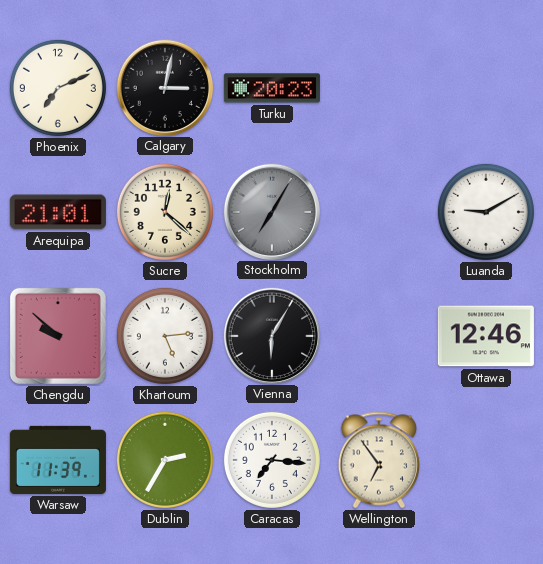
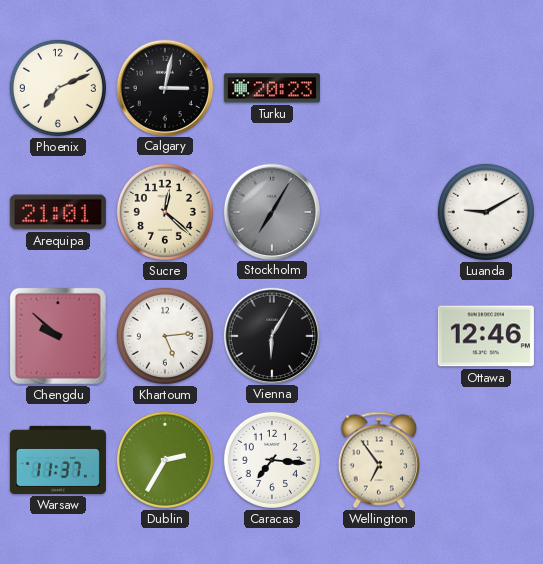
Warsaw: 11:39 -> 11:37 (58, 460)
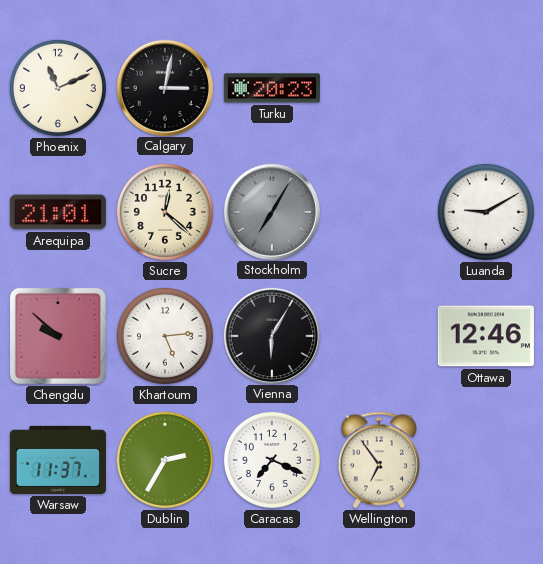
Phoenix: 7:11 -> 11:11 (58, 88)
Caracas: 7:16 -> 7:19 (272, 460)
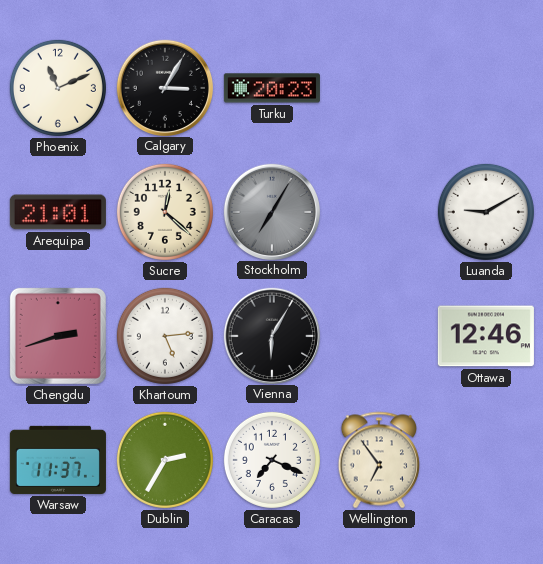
Calgary: 3:02 -> 3:05 (164, 87)
Chengdu: 9:52 -> 2:42 (58, 336)
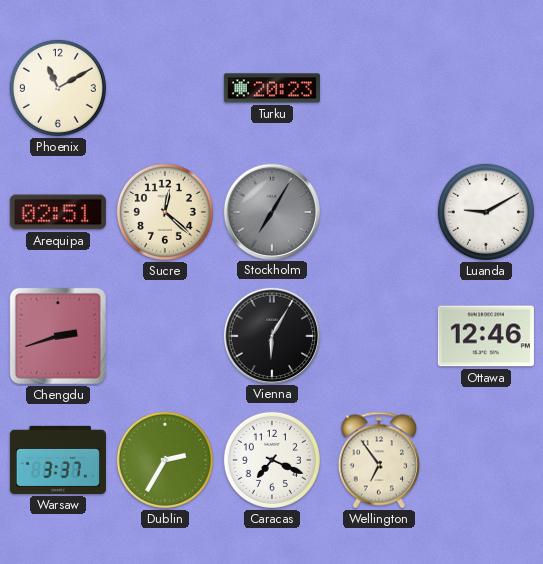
Phoenix: 11:11 -> 11:10 (58, 88)
Calgary: 3:05 -> none (164, 87)
Arequipa: 21:01 -> 02:51 (58, 212)
Khartoum: 5:14 -> none (165, 336)
Warsaw: 11:37 -> 3:37 (58, 460)
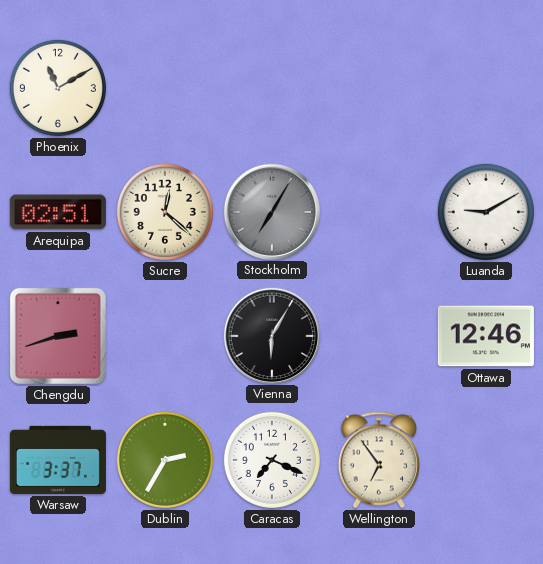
Turku: 20:23 -> none (272, 88)
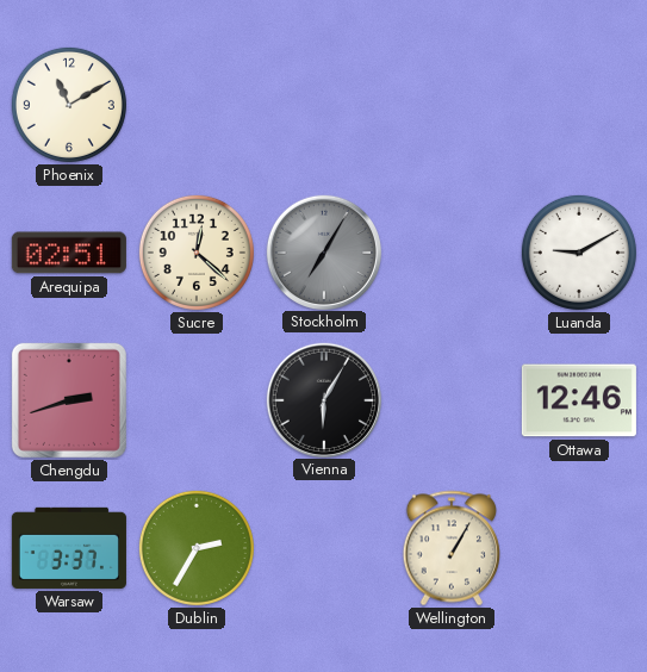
Caracas: 7:19 -> none (272, 460)
Wellington: 6:54 -> 1:05 (450, 548)
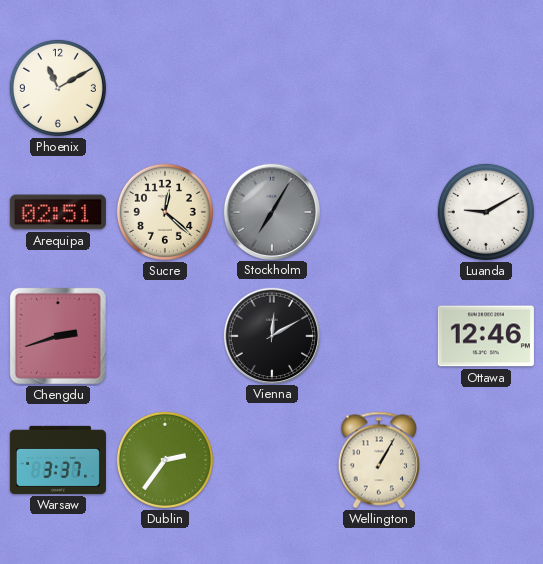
Vienna: 6:05 -> 12:10 (271, 335)
Dublin: 2:35 -> 2:36 (165, 460)
